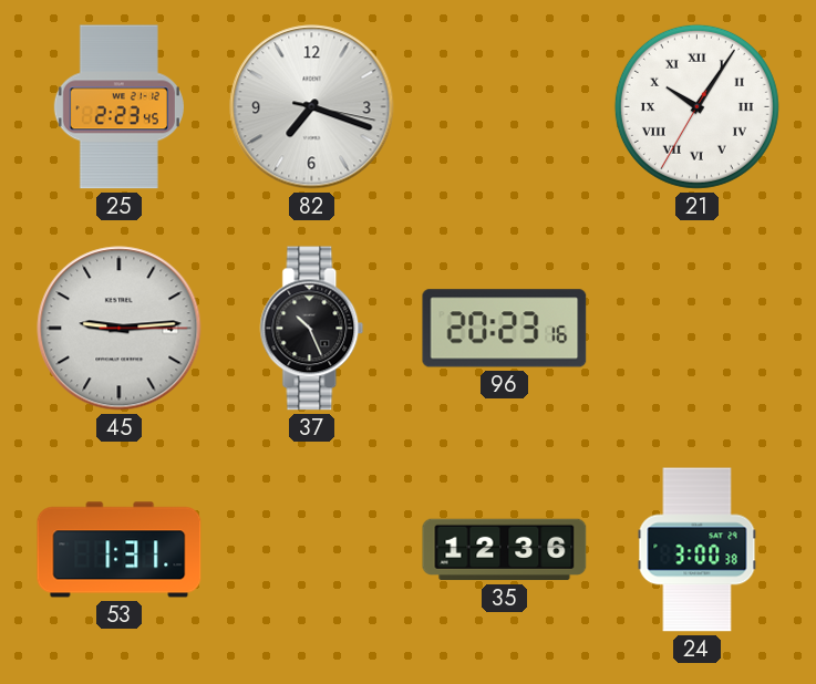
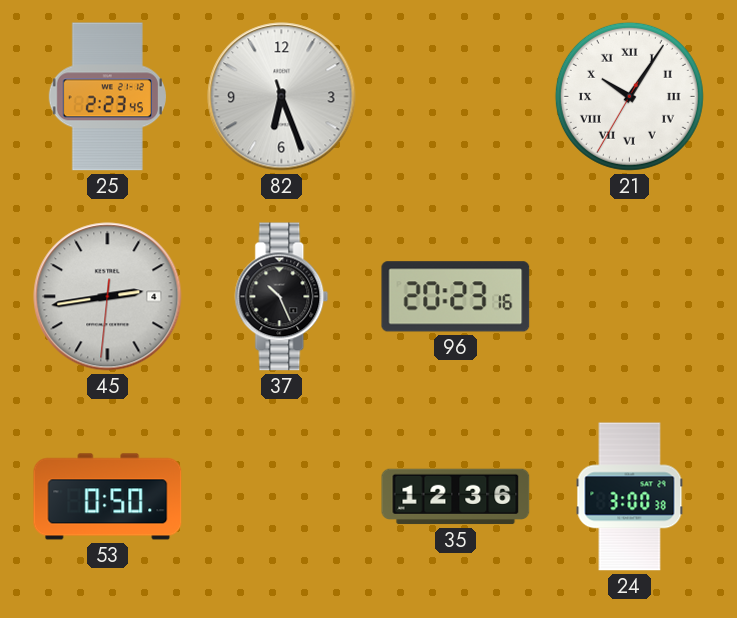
82: 7:18 -> 6:26 (282, 97)
45: 9:14 -> 2:43 (108, 297)
53: 1:31 -> 0:50 (108, 497)
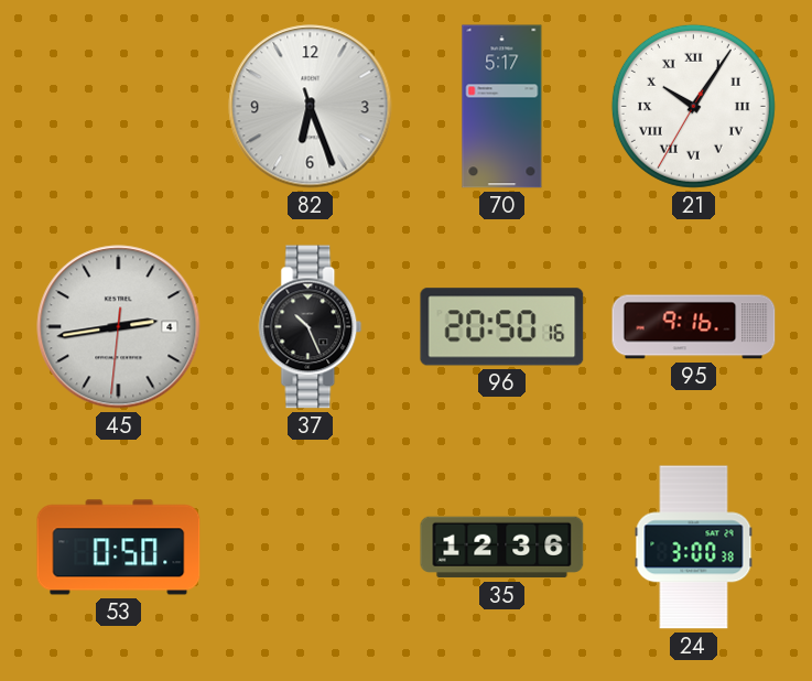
25: 2:23 -> none (107, 97)
70: none -> 5:17 (502, 107)
96: 20:23 -> 20:50 (502, 327)
95: none -> 9:16 (694, 327)
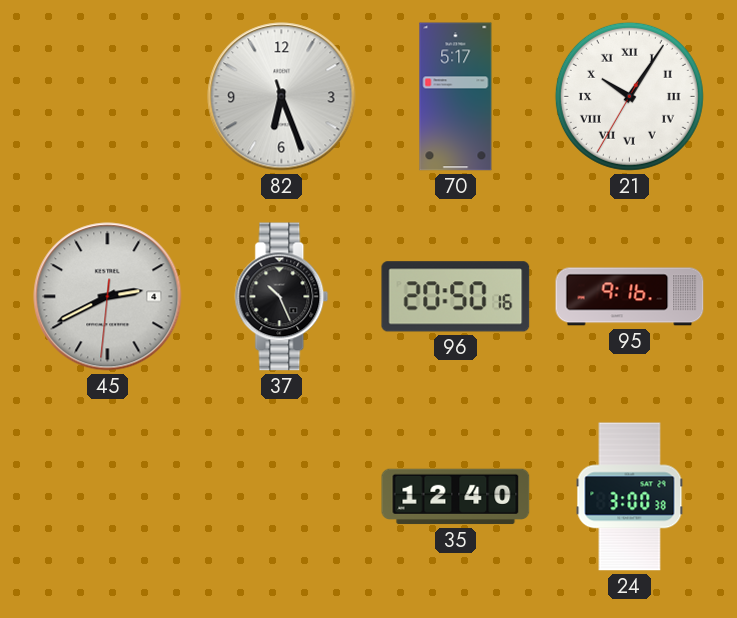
45: 2:43 -> 2:40 (108, 297)
53: 0:50 -> none (119, 548)
35: 12:36 -> 12:40 (456, 497)
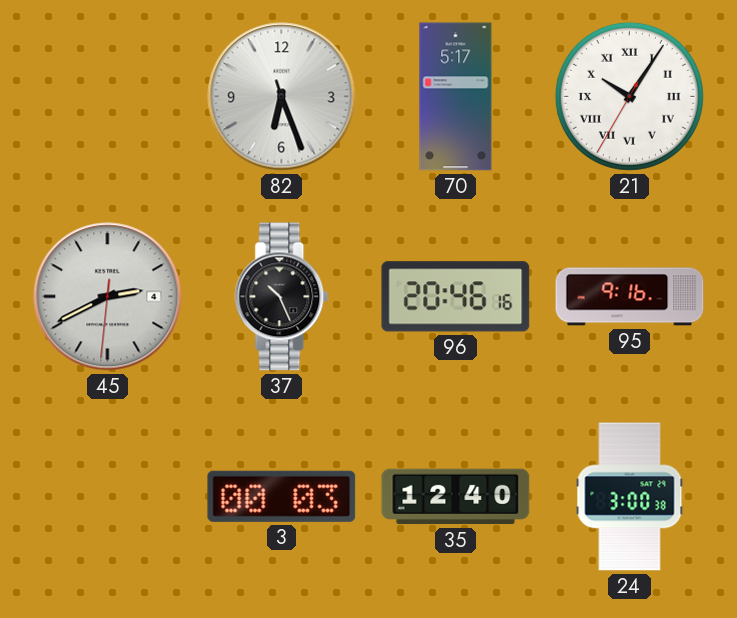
96: 20:50 -> 20:46 (456, 297)
3: none -> 00:03 (282, 496)
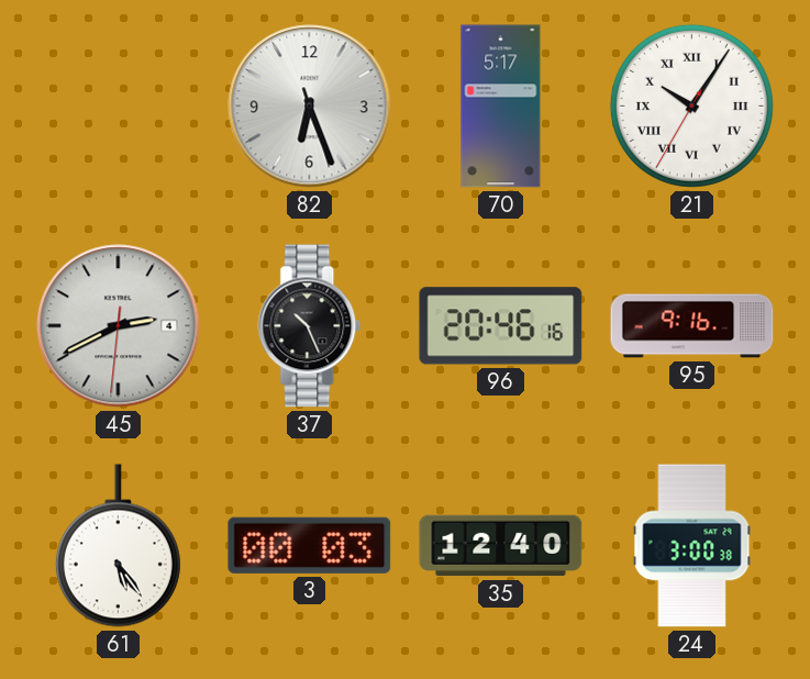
61: none -> 5:24 (118, 546)
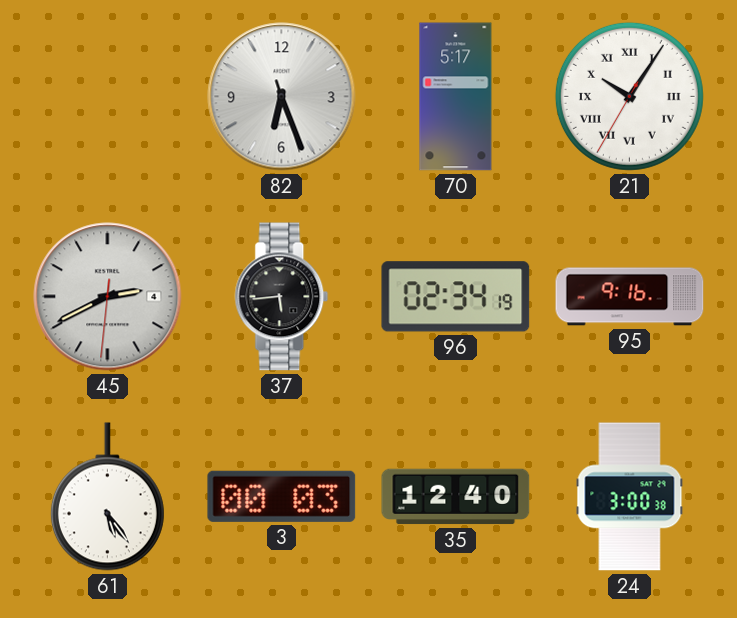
37: 10:26 -> 5:44 (282, 297)
96: 20:46 -> 02:34 (456, 297)
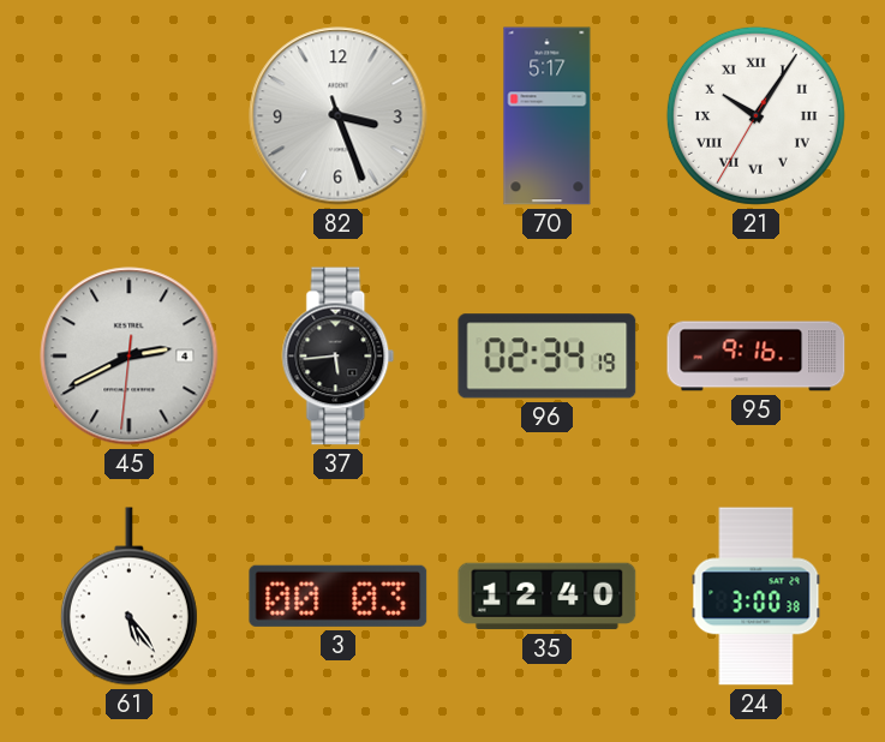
82: 6:26 -> 3:26 (339, 116)
